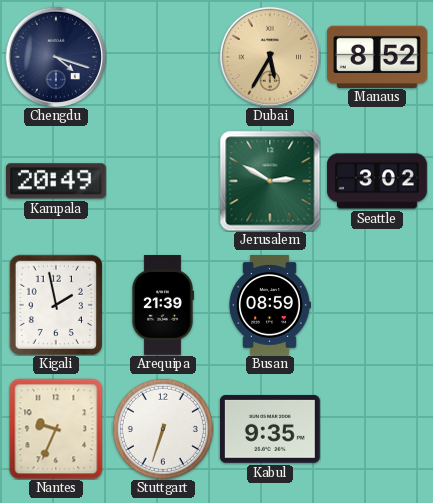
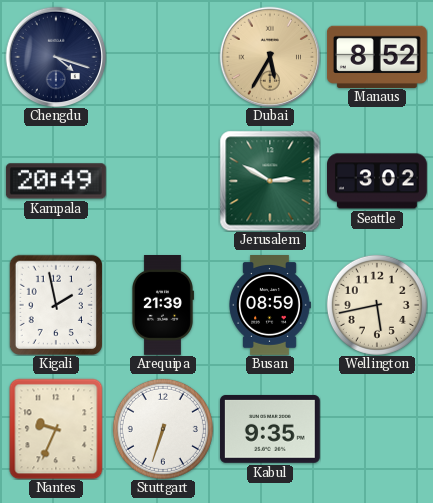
Wellington: none -> 5:43 (377, 305)
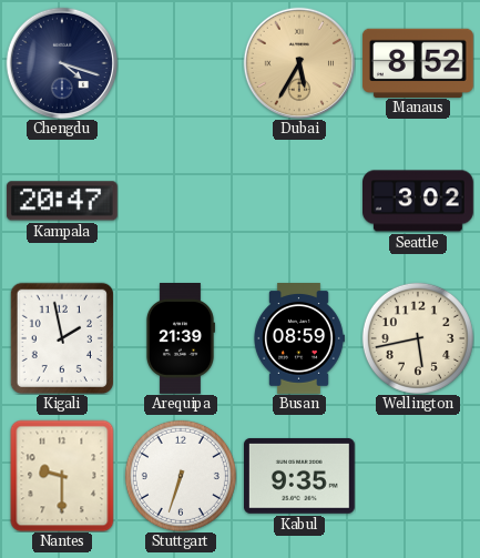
Kampala: 20:49 -> 20:47 (62, 201)
Jerusalem: 2:50 -> none (270, 181)
Nantes: 9:34 -> 9:30 (62, 476)
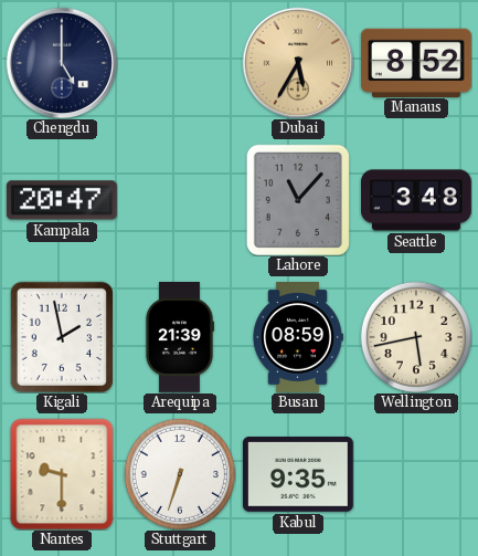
Chengdu: 4:18 -> 5:00 (62, 63)
Lahore: none -> 11:07 (297, 199)
Seattle: 3:02 -> 3:48 (417, 200)
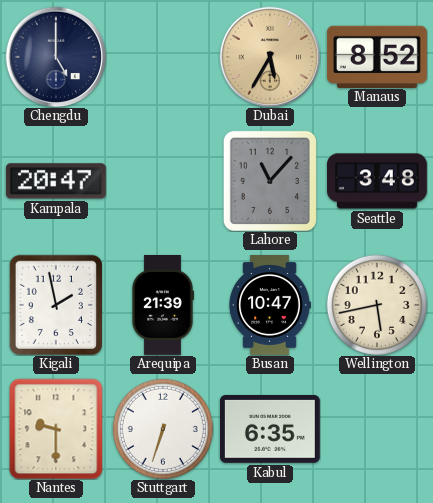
Busan: 08:59 -> 10:47 (270, 306)
Kabul: 9:35 -> 6:35 (270, 429)
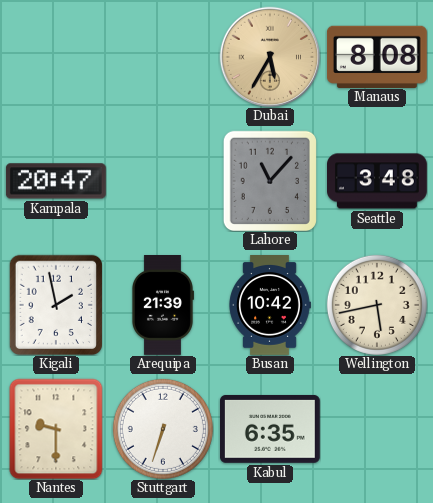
Chengdu: 5:00 -> none (56, 57)
Manaus: 8:52 -> 8:08 (377, 56)
Busan: 10:47 -> 10:42 (270, 306)
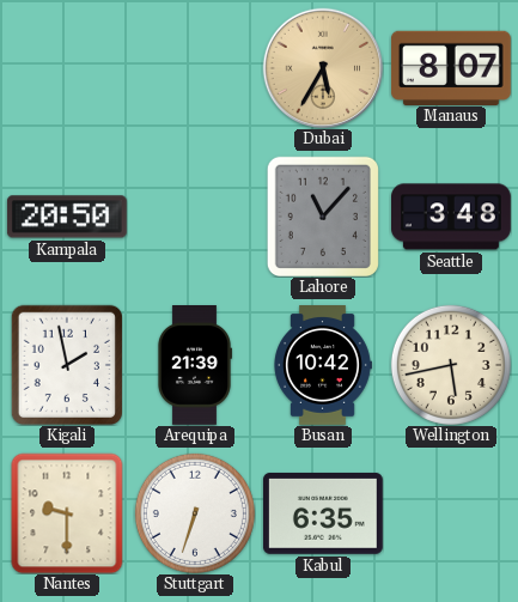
Manaus: 8:08 -> 8:07 (451, 67)
Kampala: 20:47 -> 20:50 (67, 217)
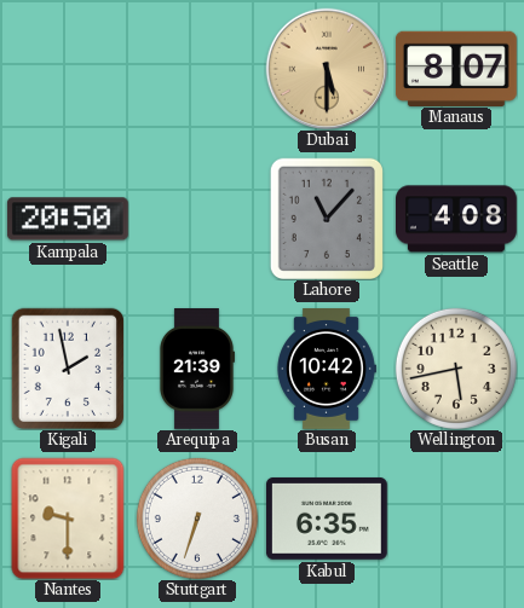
Dubai: 5:35 -> 5:30 (327, 69)
Seattle: 3:48 -> 4:08 (457, 219)
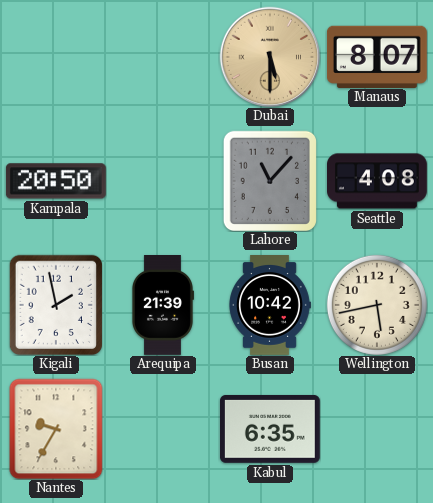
Nantes: 9:30 -> 9:35 (56, 429)
Stuttgart: 6:33 -> none (197, 519)
